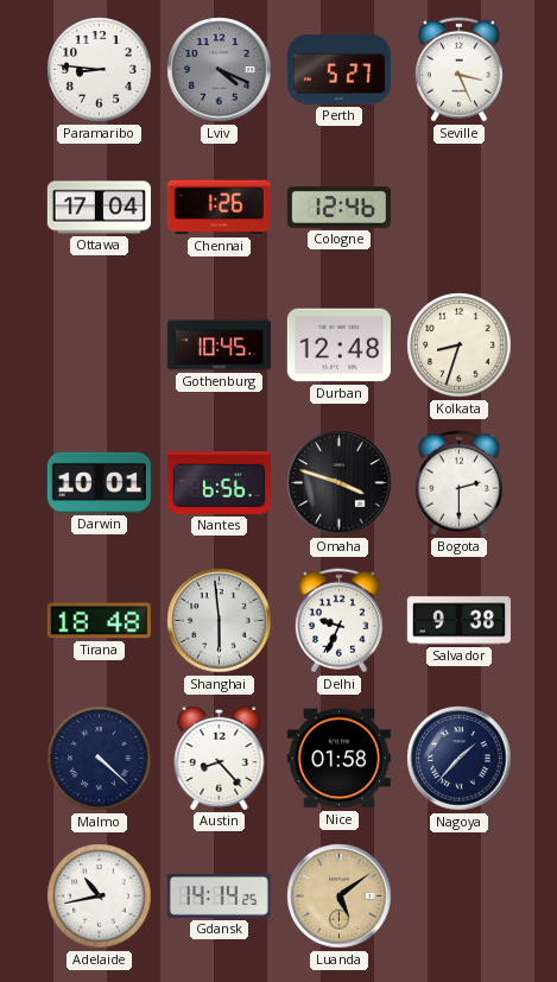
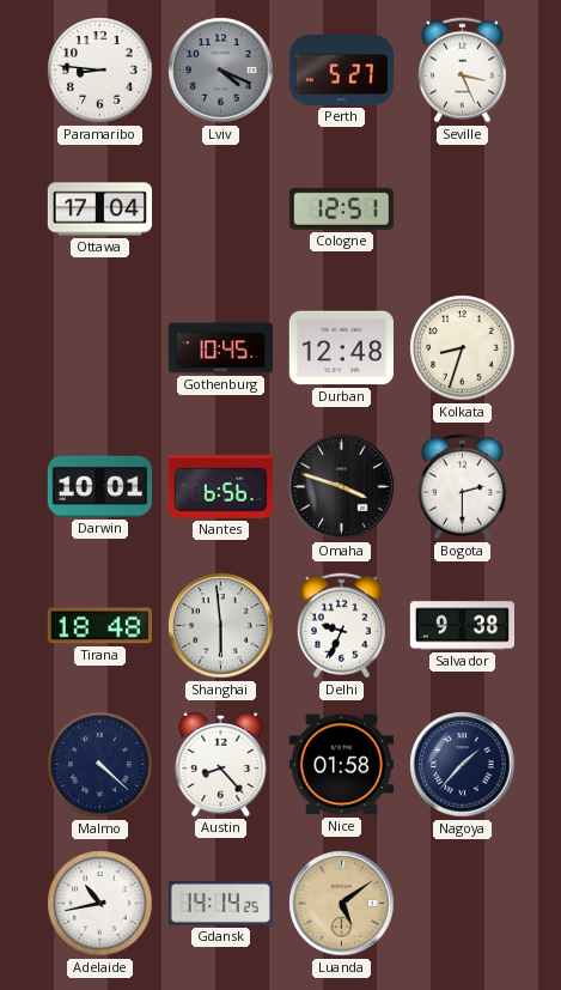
Chennai: 1:26 -> none (219, 208)
Cologne: 12:46 -> 12:51 (341, 208)
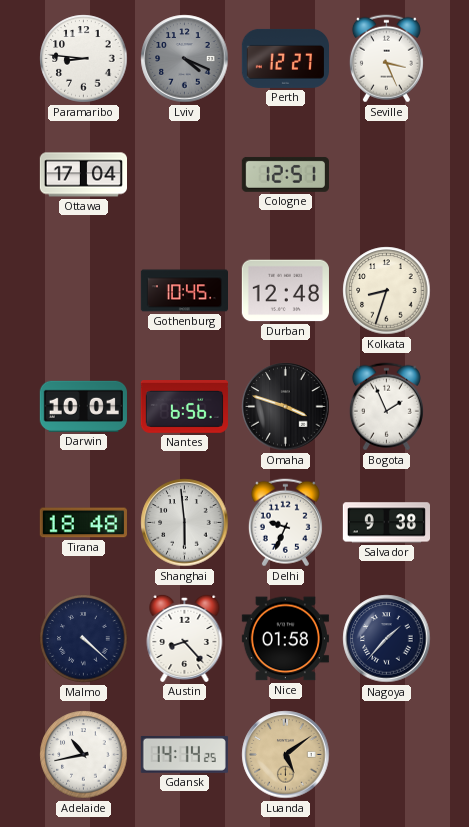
Perth: 5:27 -> 12:27 (285, 58)
Bogota: 2:30 -> 1:56 (386, 407)
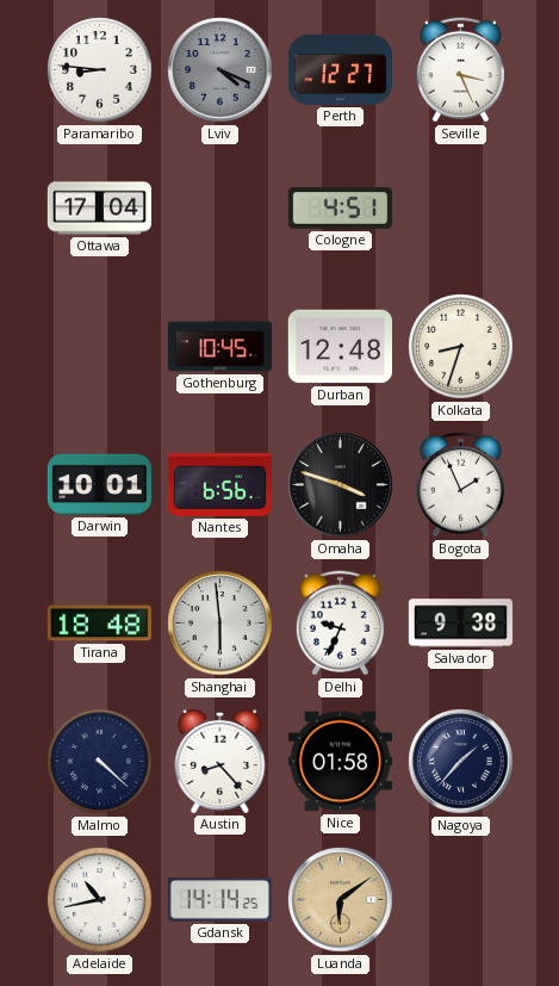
Cologne: 12:51 -> 4:51 (340, 207)
Luanda: 5:09 -> 6:09 (341, 900)
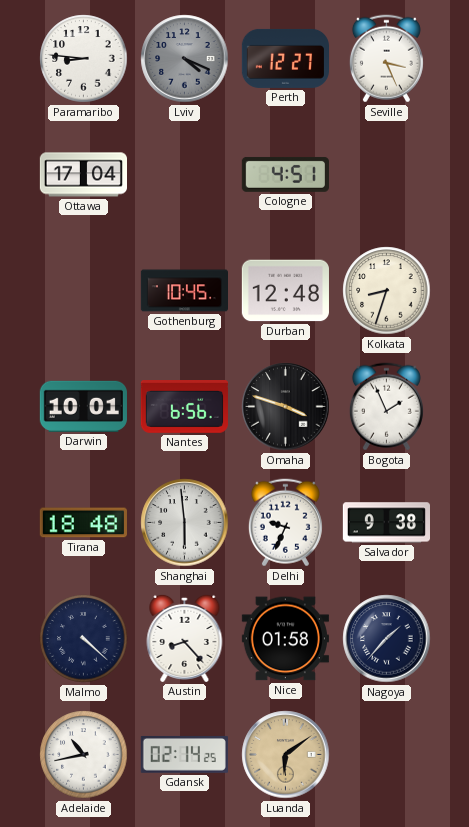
Gdansk: 14:14 -> 02:14 (184, 755)
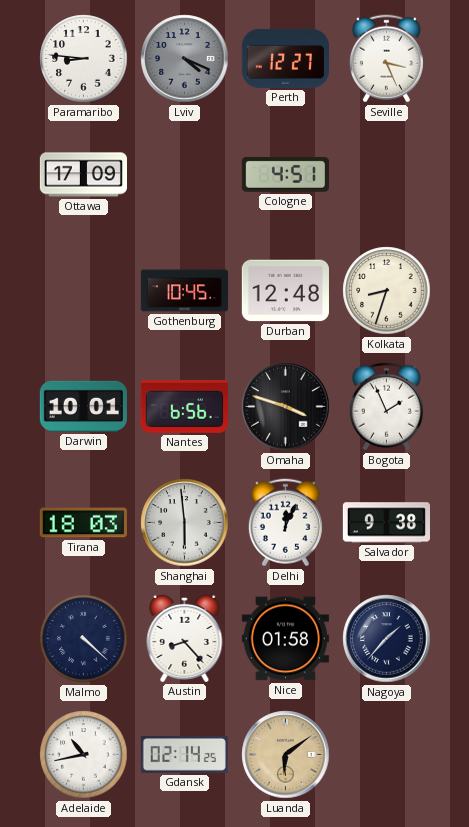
Ottawa: 17:04 -> 17:09 (83, 175)
Tirana: 18:48 -> 18:03 (83, 523)
Delhi: 9:34 -> 12:04 (285, 523)
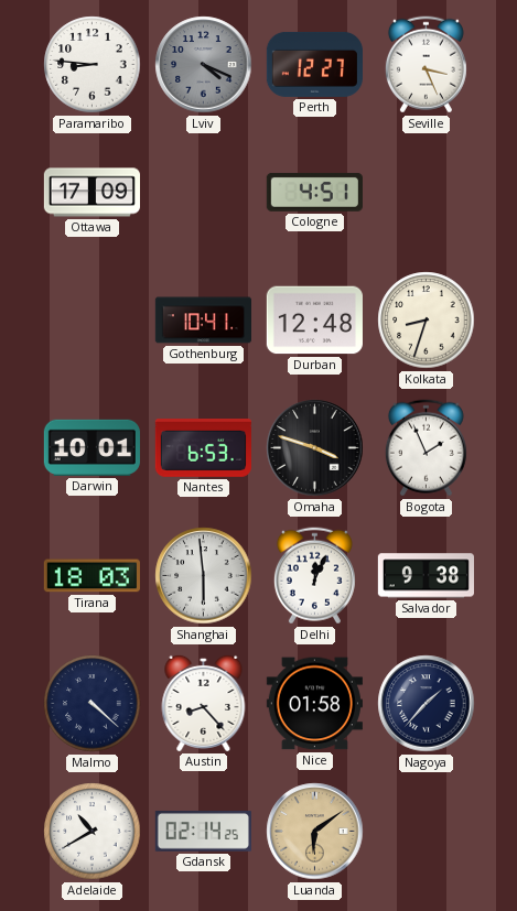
Gothenburg: 10:45 -> 10:41 (203, 321)
Nantes: 6:56 -> 6:53 (203, 448)
Adelaide: 10:43 -> 10:40 (93, 832)
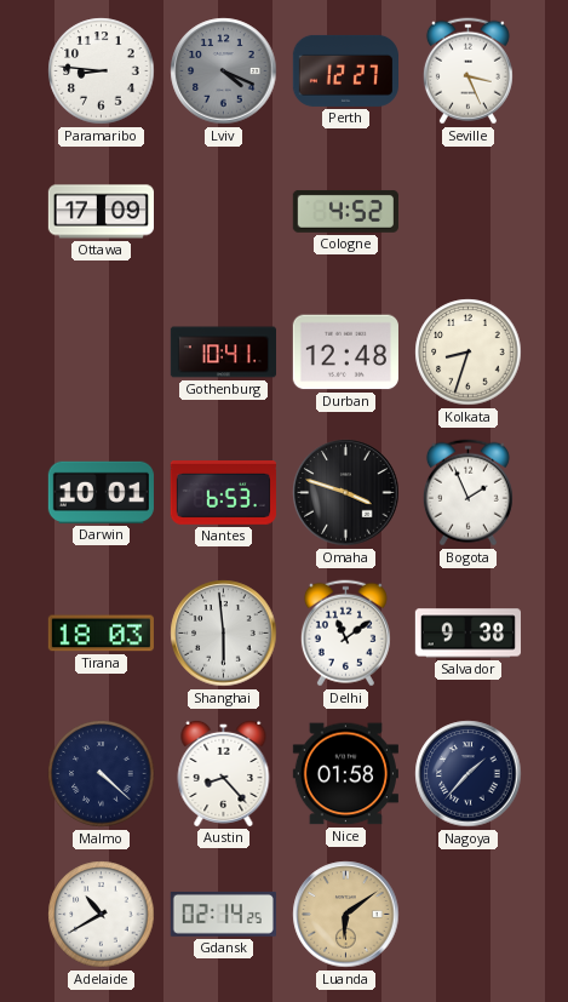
Cologne: 4:51 -> 4:52 (345, 211)
Delhi: 12:04 -> 11:09 (345, 634)
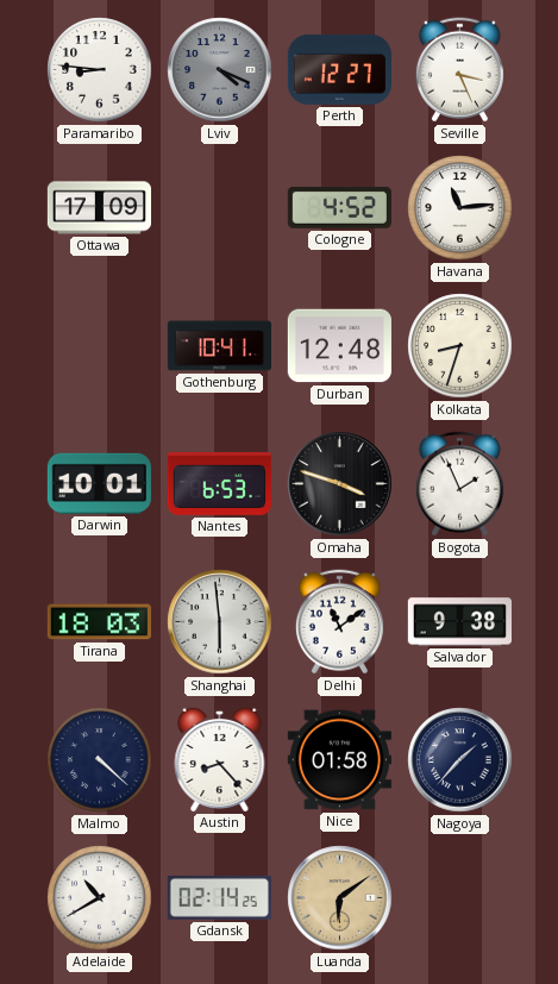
Havana: none -> 11:14 (460, 208)
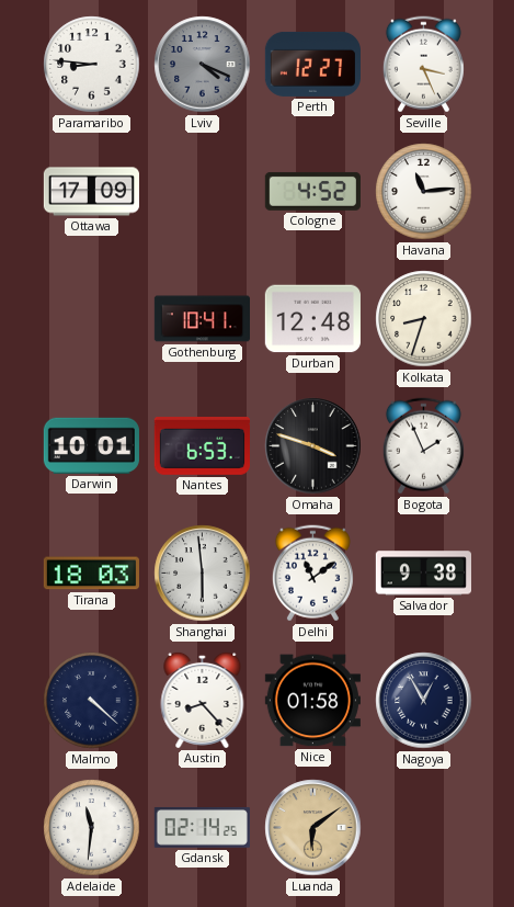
Nagoya: 1:37 -> 12:55 (424, 701)
Adelaide: 10:40 -> 11:31 (92, 828)
